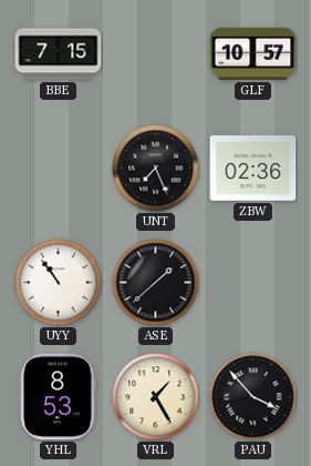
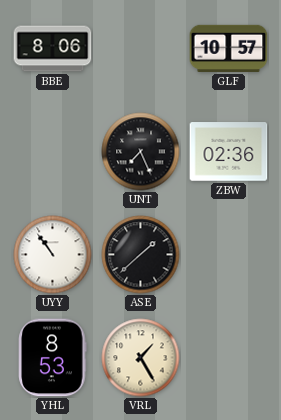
BBE: 7:15 -> 8:06 (53, 49)
PAU: 3:53 -> none (253, 397)
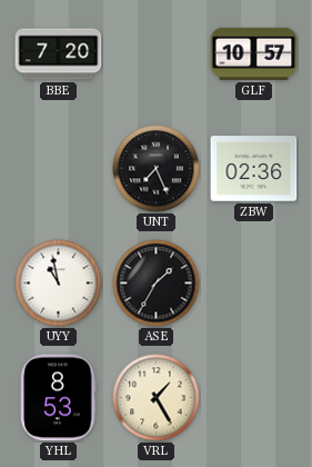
BBE: 8:06 -> 7:20 (59, 54)
UYY: 10:54 -> 10:58 (59, 284)
ASE: 1:38 -> 1:35 (157, 284)
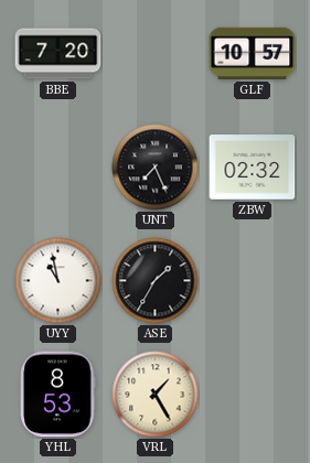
ZBW: 02:36 -> 02:32 (253, 168)
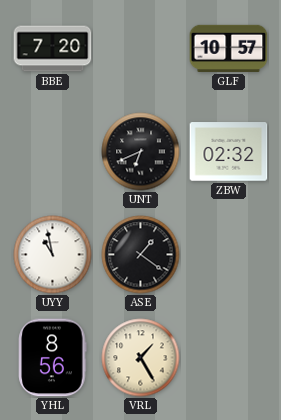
UNT: 7:26 -> 6:41 (141, 152)
ASE: 1:35 -> 1:21 (141, 255)
YHL: 8:53 -> 8:56 (53, 358)
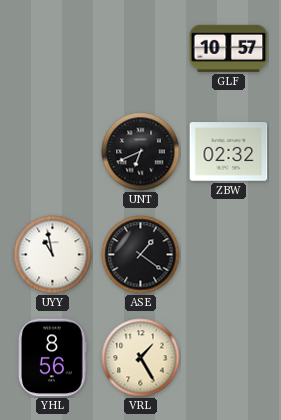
BBE: 7:20 -> none (53, 49)
